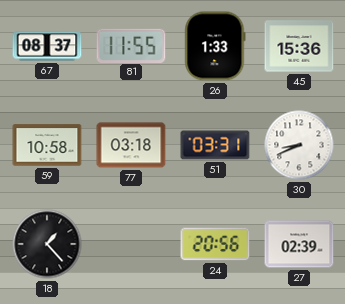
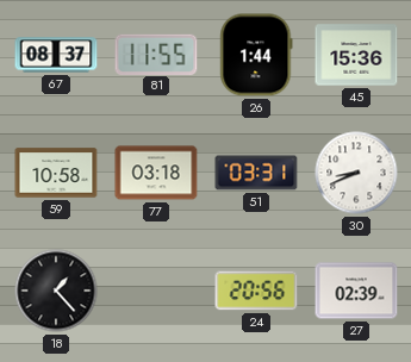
26: 1:33 -> 1:44 (256, 55)
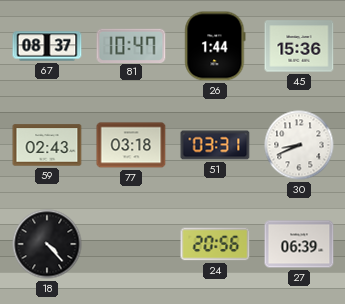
81: 11:55 -> 10:47 (131, 45)
59: 10:58 -> 02:43 (47, 145)
18: 1:23 -> 4:23 (47, 244)
27: 02:39 -> 06:39 (299, 244)
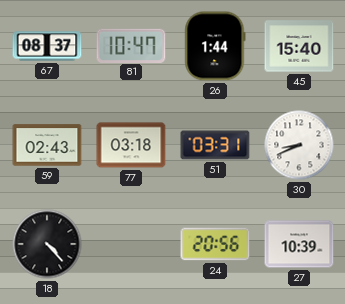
45: 15:36 -> 15:40 (299, 46)
27: 06:39 -> 10:39 (299, 244)
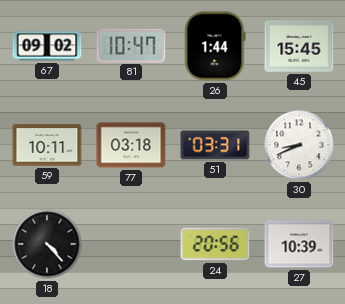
67: 08:37 -> 09:02 (47, 46)
45: 15:40 -> 15:45 (299, 46)
59: 02:43 -> 10:11 (47, 145)
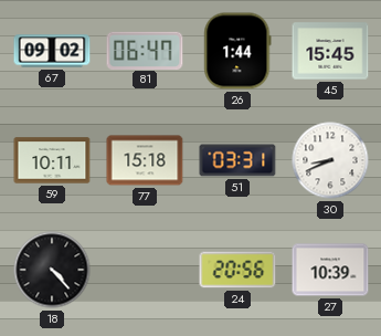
81: 10:47 -> 06:47 (145, 50)
77: 03:18 -> 15:18 (145, 160)
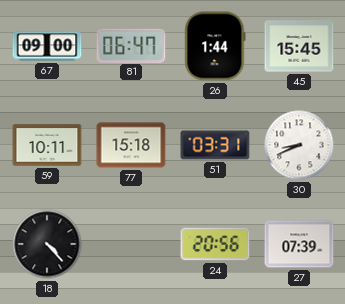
67: 09:02 -> 09:00 (47, 46)
27: 10:39 -> 07:39 (299, 244)
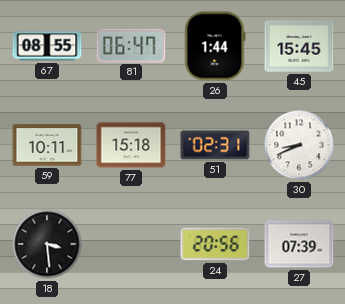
67: 09:00 -> 08:55 (47, 46)
51: 03:31 -> 02:31 (215, 145)
18: 4:23 -> 3:29 (47, 244)
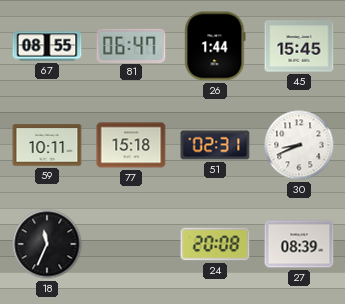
18: 3:29 -> 11:34 (47, 244)
24: 20:56 -> 20:08 (215, 244)
27: 07:39 -> 08:39 (299, 244)
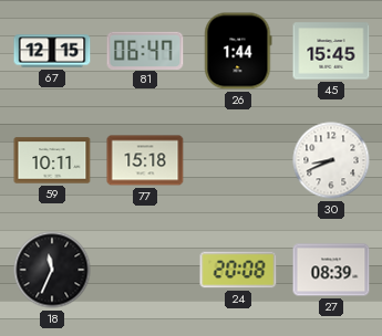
67: 08:55 -> 12:15 (52, 51)
51: 02:31 -> none (215, 145)
